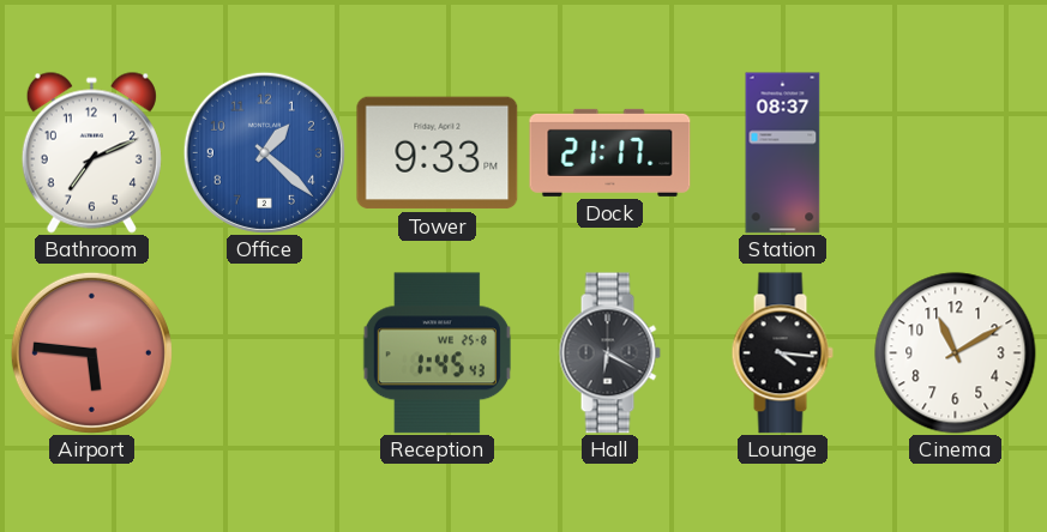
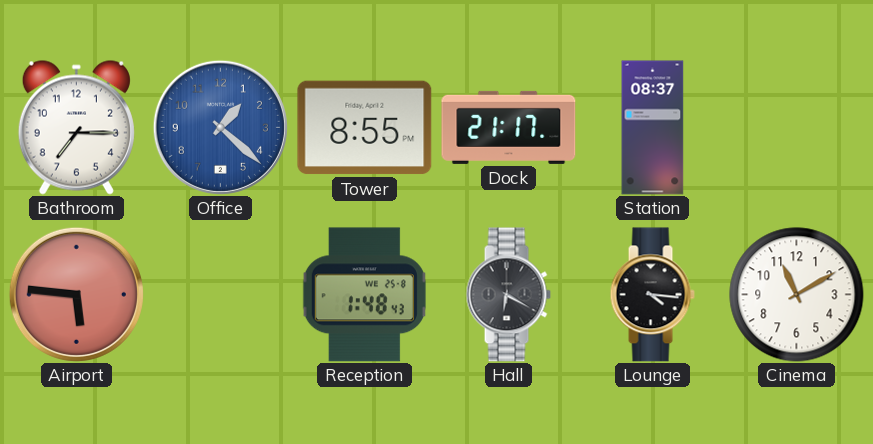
Bathroom: 7:11 -> 7:15 (76, 127)
Tower: 9:33 -> 8:55 (365, 128)
Reception: 1:45 -> 1:48 (364, 295)
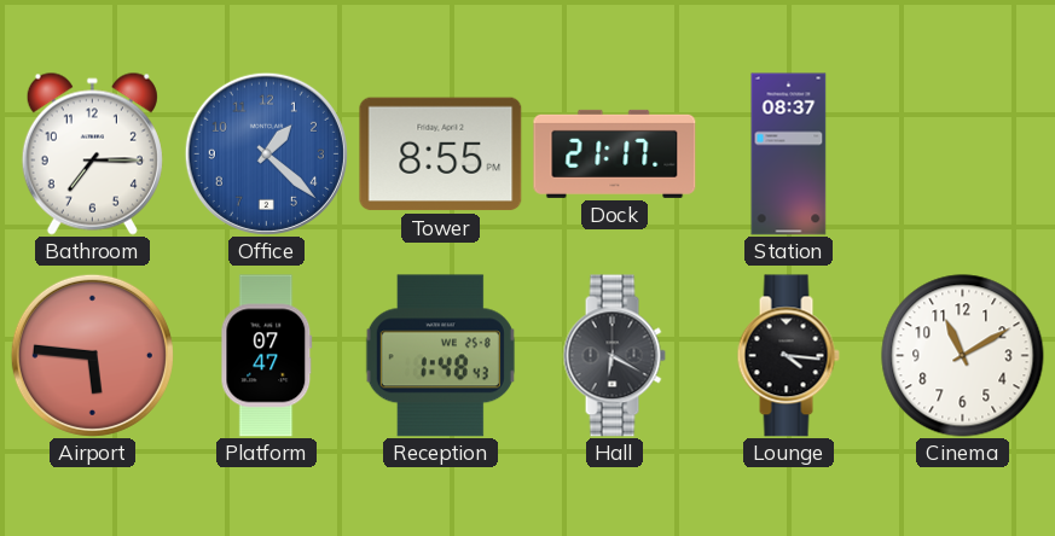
Platform: none -> 07:47 (267, 356)
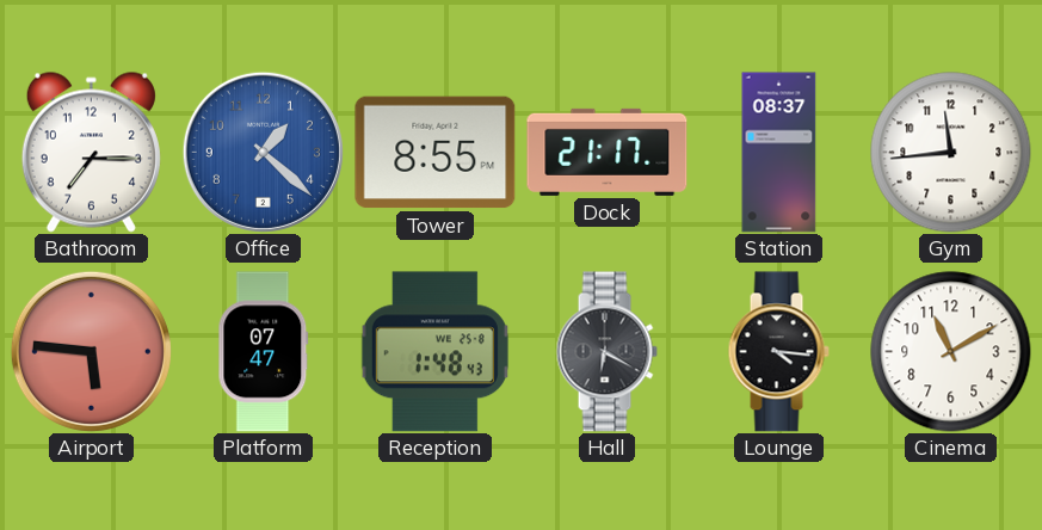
Gym: none -> 11:44 (951, 153)
